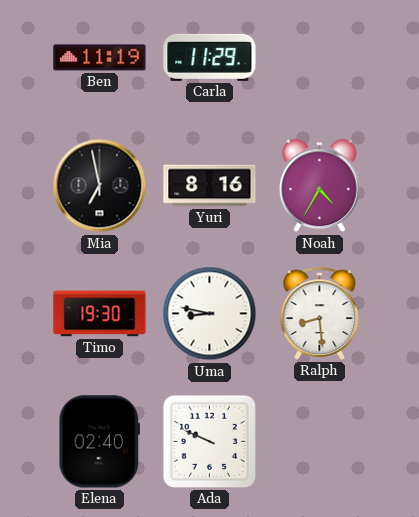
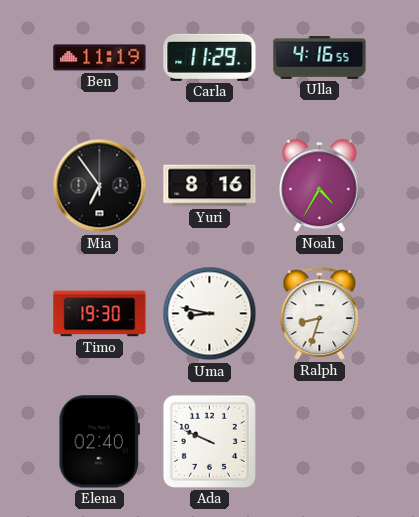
Ulla: none -> 4:16 (320, 58)
Mia: 6:58 -> 6:54 (100, 186)
Ralph: 8:29 -> 8:33 (320, 313)
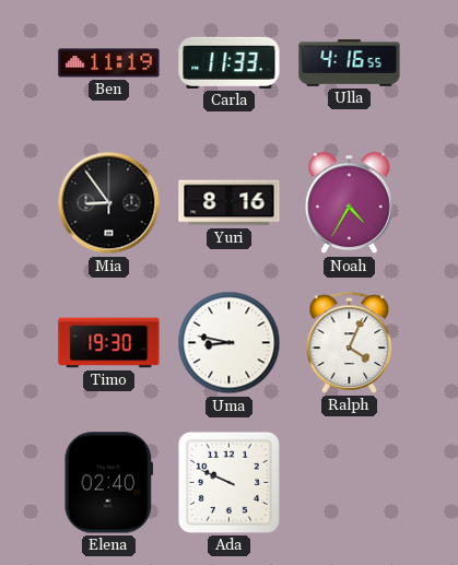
Carla: 11:29 -> 11:33 (230, 62)
Mia: 6:54 -> 8:54 (109, 203)
Ralph: 8:33 -> 4:04 (350, 342)
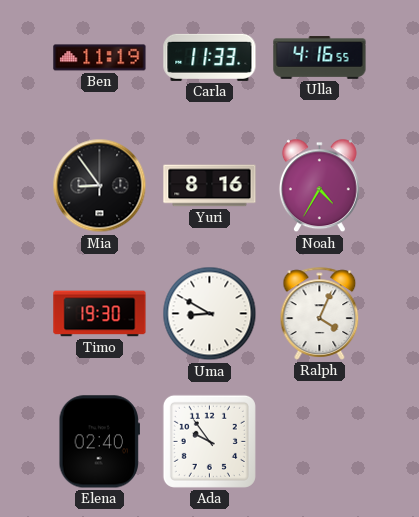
Uma: 8:47 -> 8:50 (210, 314)
Ada: 9:49 -> 9:54 (209, 441)
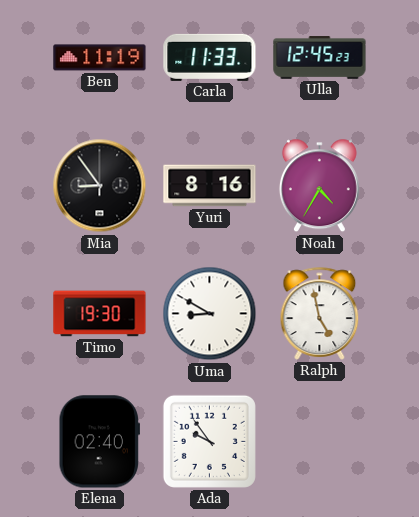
Ulla: 4:16 -> 12:45 (320, 58)
Ralph: 4:04 -> 4:58 (320, 313)
